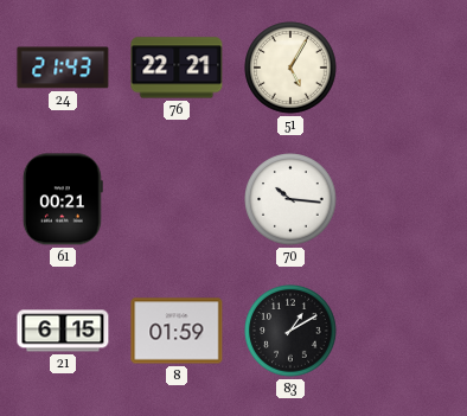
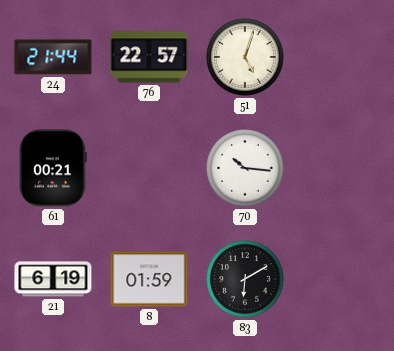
24: 21:43 -> 21:44 (53, 57)
76: 22:21 -> 22:57 (149, 57)
51: 5:05 -> 5:03 (245, 57)
21: 6:15 -> 6:19 (53, 279)
83: 1:10 -> 6:10 (245, 279)
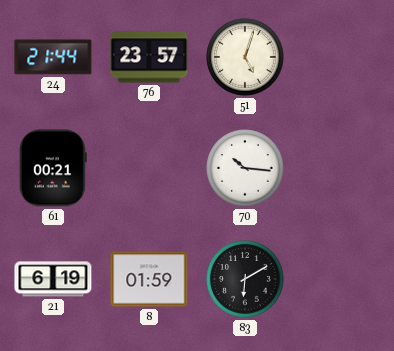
76: 22:57 -> 23:57 (149, 57)
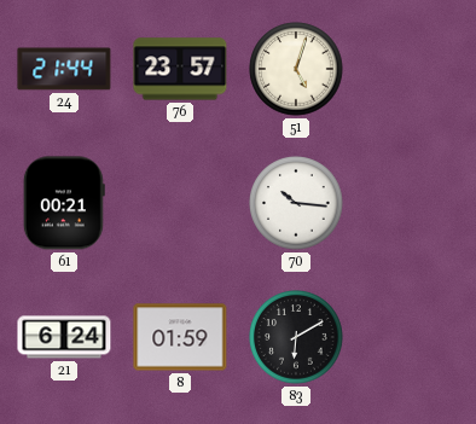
21: 6:19 -> 6:24 (64, 337)
